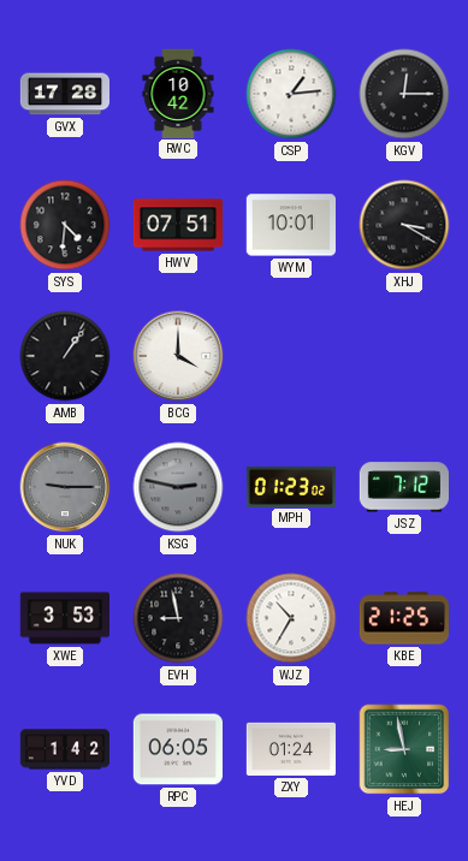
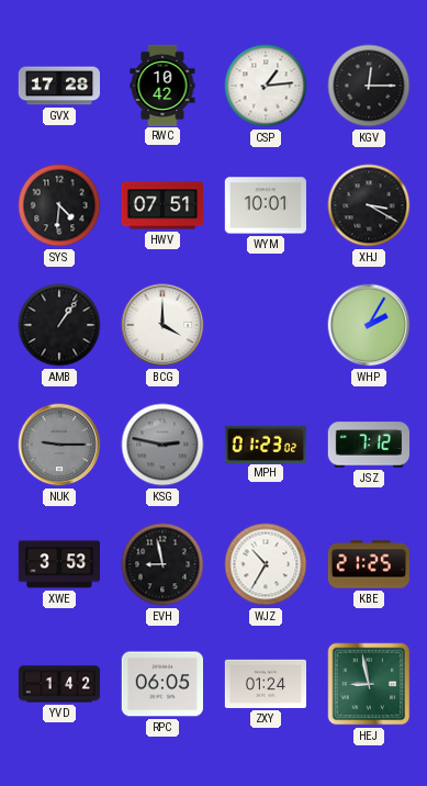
WHP: none -> 2:05 (369, 325)
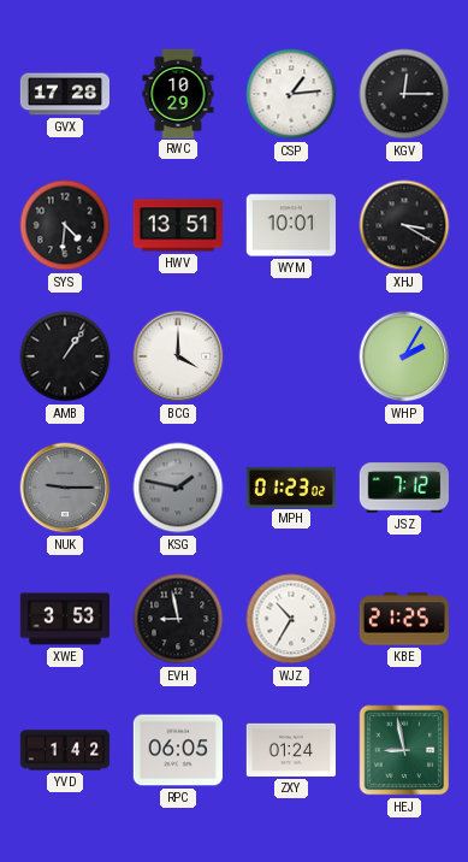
RWC: 10:42 -> 10:29 (178, 93)
HWV: 07:51 -> 13:51 (178, 225)
KSG: 2:47 -> 1:47 (178, 488)
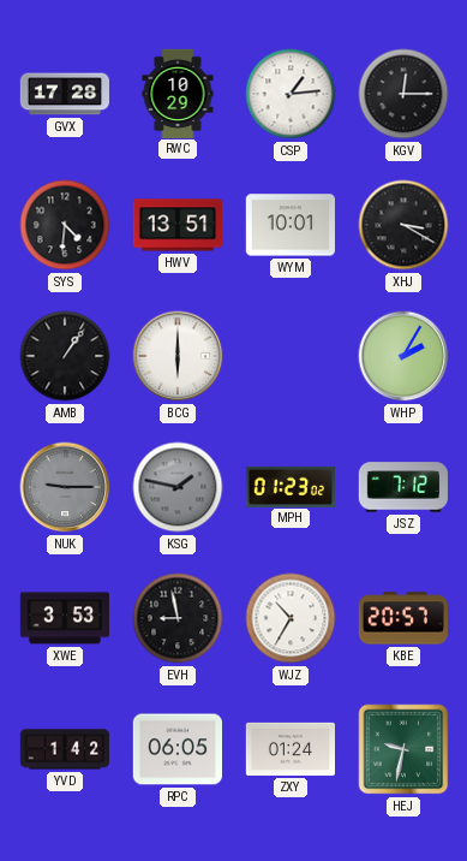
BCG: 4:00 -> 6:00 (178, 356)
KBE: 21:25 -> 20:57 (402, 618)
HEJ: 8:58 -> 9:32 (403, 749)
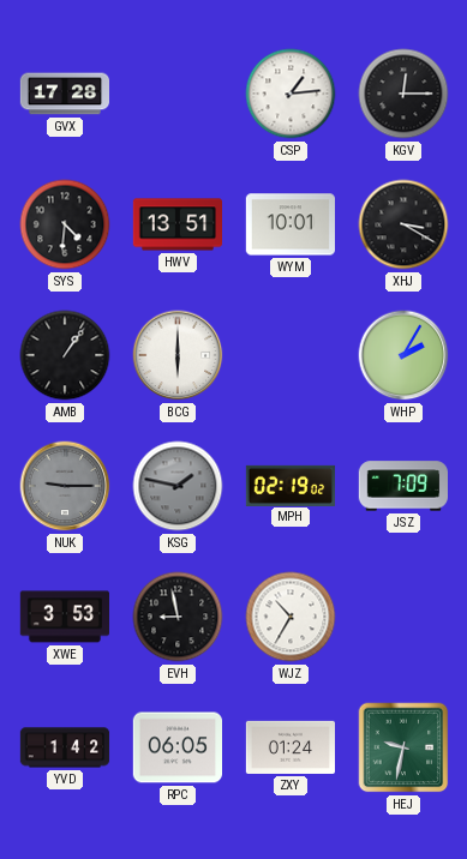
RWC: 10:29 -> none (178, 93)
MPH: 01:23 -> 02:19 (291, 485)
JSZ: 7:12 -> 7:09 (402, 486)
KBE: 20:57 -> none (402, 618)
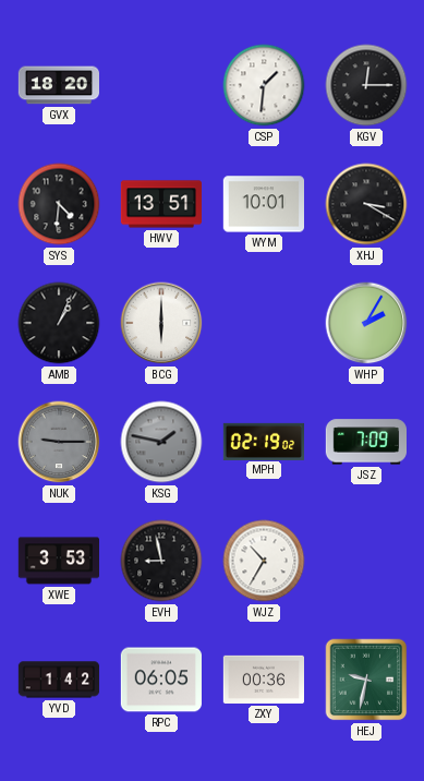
GVX: 17:28 -> 18:20 (58, 85)
CSP: 1:14 -> 1:31 (264, 85)
AMB: 1:06 -> 1:04 (59, 323)
ZXY: 01:24 -> 00:36 (263, 680)
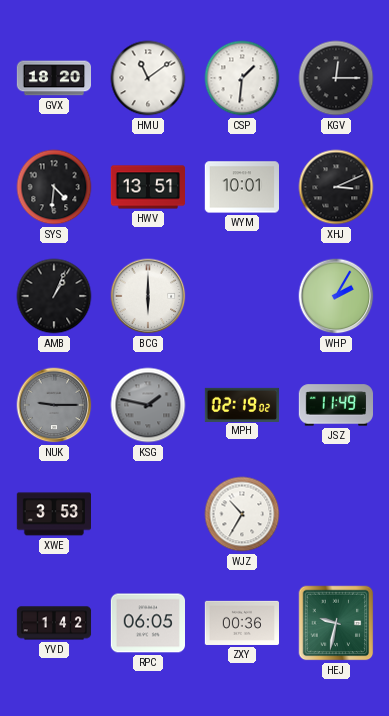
HMU: none -> 11:09 (148, 78)
XHJ: 3:20 -> 3:11 (336, 187)
JSZ: 7:09 -> 11:49 (335, 405)
EVH: 8:58 -> none (161, 561)
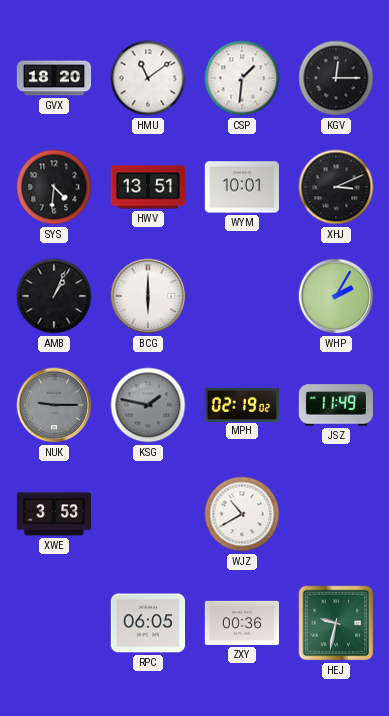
WJZ: 10:35 -> 10:40 (242, 514)
YVD: 1:42 -> none (54, 623)
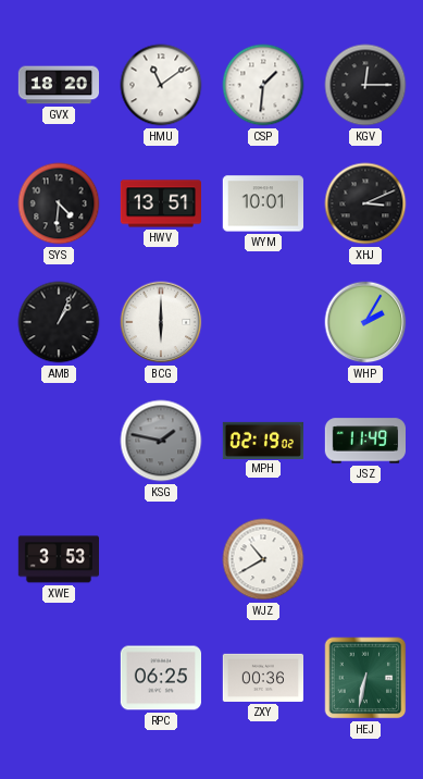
NUK: 9:15 -> none (54, 405)
RPC: 06:05 -> 06:25 (160, 678)
HEJ: 9:32 -> 6:32 (365, 678)
